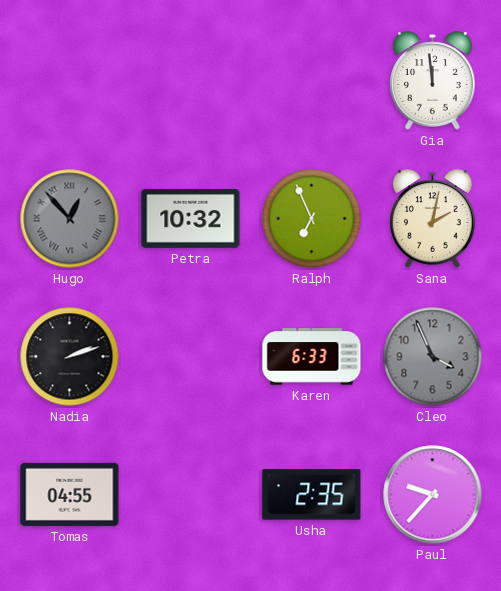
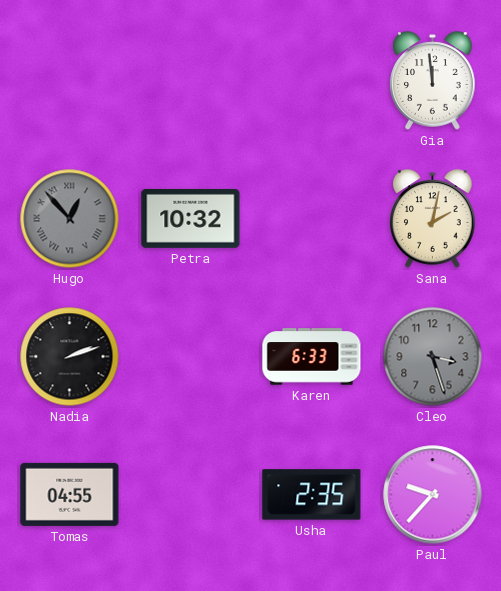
Ralph: 6:56 -> none (312, 219)
Cleo: 3:56 -> 3:27 (433, 357)
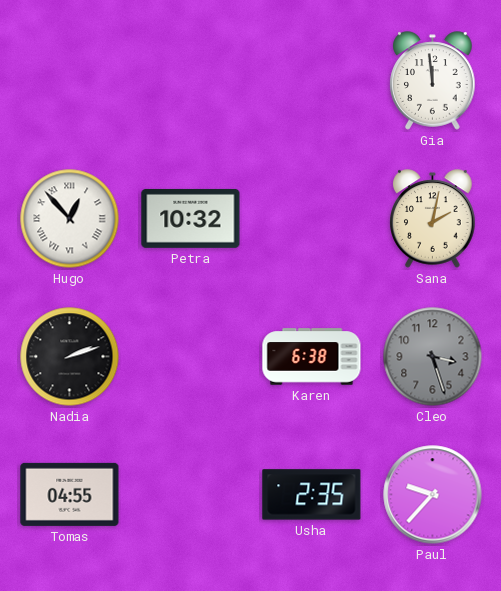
Hugo dial: grey -> white (70, 219)
Karen: 6:33 -> 6:38 (312, 357)
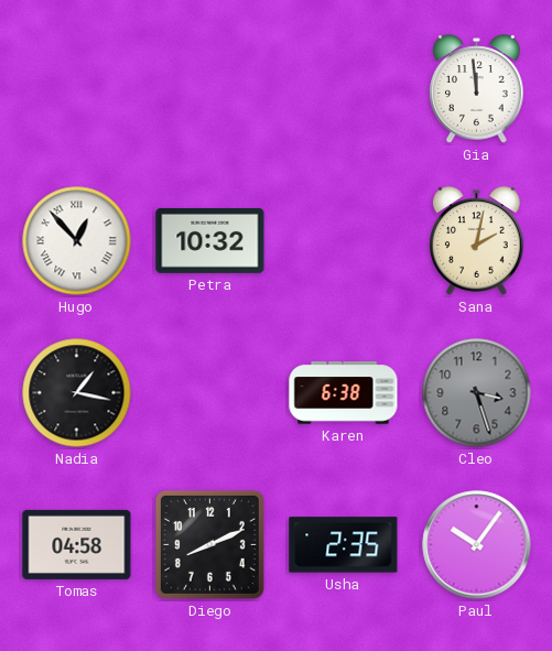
Nadia: 2:12 -> 1:17 (77, 393)
Tomas: 04:55 -> 04:58 (77, 544)
Diego: none -> 8:11 (209, 544)
Paul: 9:37 -> 10:06 (477, 545)
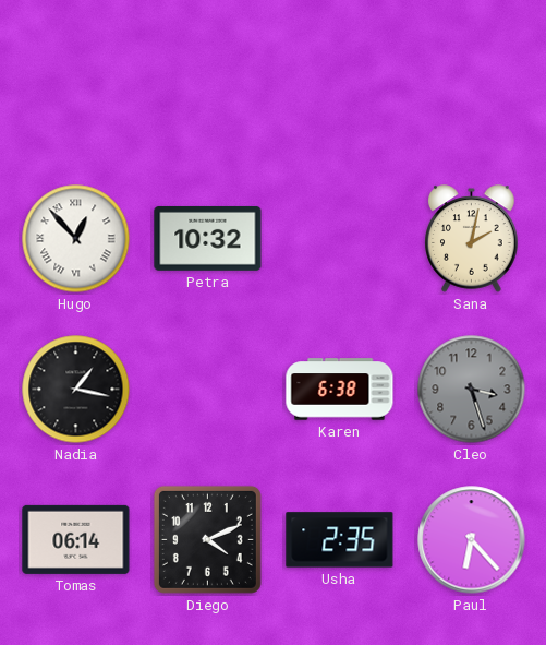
Gia: 11:59 -> none (477, 89)
Tomas: 04:58 -> 06:14 (76, 539)
Diego: 8:11 -> 4:11 (207, 539)
Paul: 10:06 -> 6:23 (472, 540)
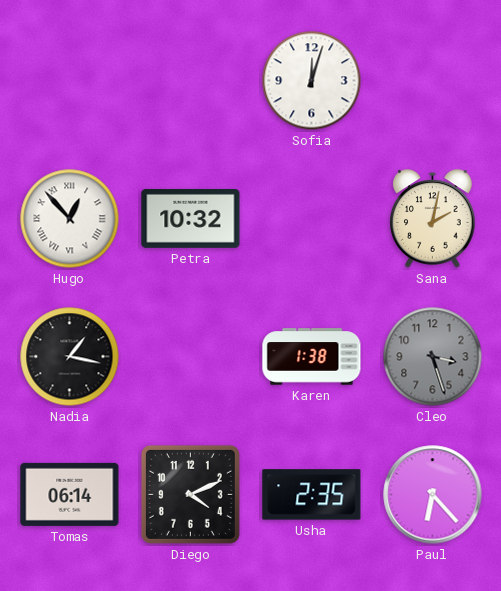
Sofia: none -> 12:03 (312, 81)
Karen: 6:38 -> 1:38 (312, 357)
